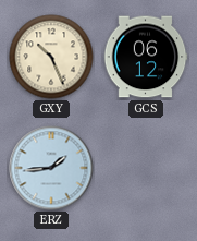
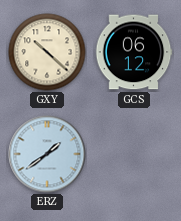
GXY: 10:26 -> 10:22 (47, 52)
ERZ: 1:44 -> 1:39 (47, 154)
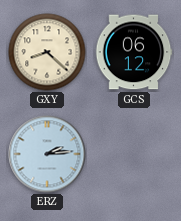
GXY: 10:22 -> 8:22 (47, 52)
ERZ: 1:39 -> 2:14 (47, 154)
